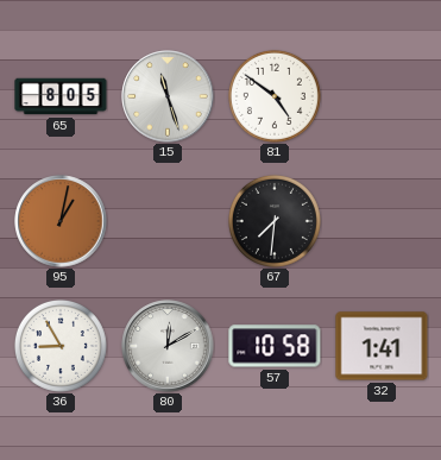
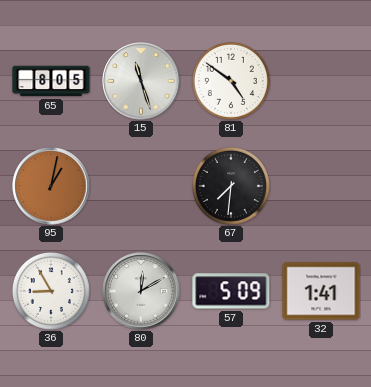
57: 10:58 -> 5:09 (231, 291)
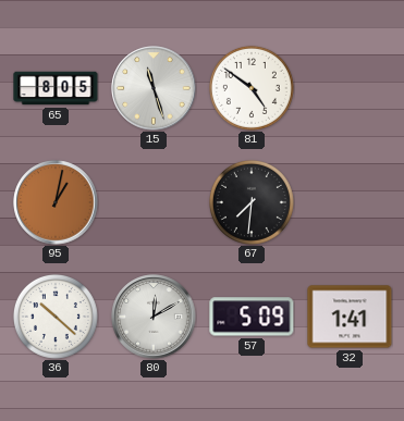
36: 8:55 -> 10:22 (56, 317)
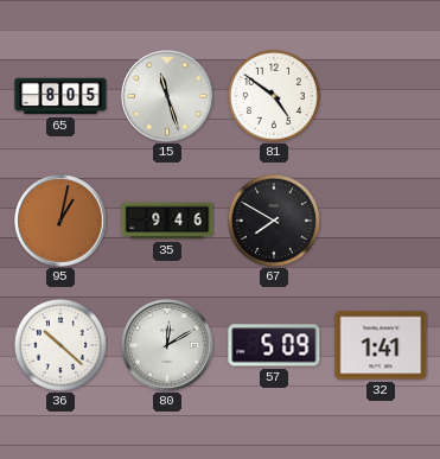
35: none -> 9:46 (167, 221)
67: 7:31 -> 7:50 (274, 221)
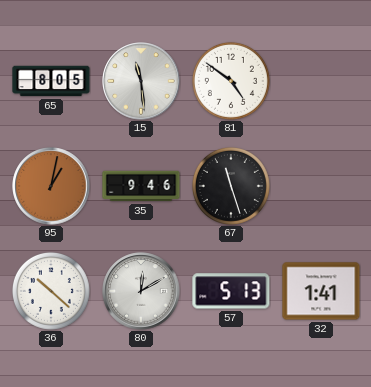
15: 11:27 -> 11:29 (141, 81)
67: 7:50 -> 11:27 (231, 186)
57: 5:09 -> 5:13 (231, 291)
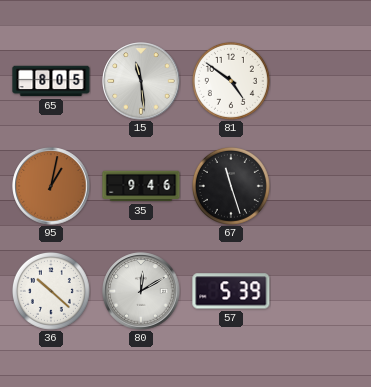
57: 5:13 -> 5:39 (231, 291)
32: 1:41 -> none (321, 291)
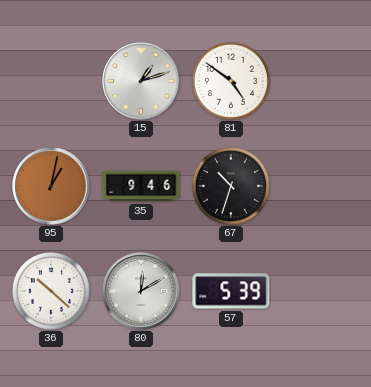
65: 8:05 -> none (51, 81)
15: 11:29 -> 1:12 (141, 81)
67: 11:27 -> 10:33 (231, 186)
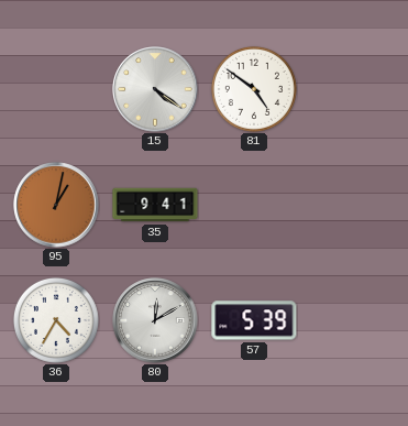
15: 1:12 -> 4:21 (155, 89)
35: 9:46 -> 9:41 (155, 205)
67: 10:33 -> none (231, 186)
36: 10:22 -> 4:35 (56, 320)
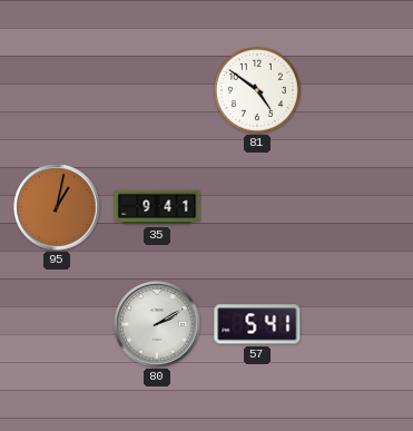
15: 4:21 -> none (155, 89)
36: 4:35 -> none (56, 320)
80: 12:10 -> 2:10 (157, 324)
57: 5:39 -> 5:41 (257, 324)
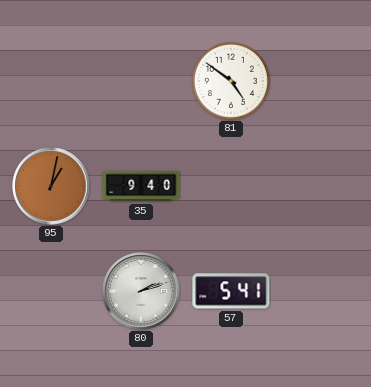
35: 9:41 -> 9:40 (141, 186)
80: 2:10 -> 2:12 (141, 291)
